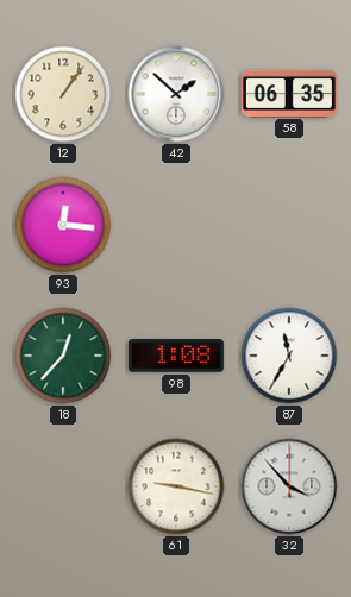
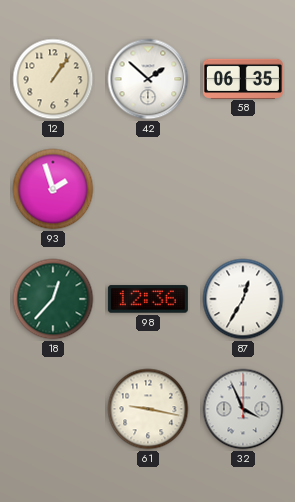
93: 12:16 -> 1:57 (53, 189)
98: 1:08 -> 12:36 (148, 299)
87: 11:35 -> 12:35 (243, 299)
32: 3:53 -> 3:56 (243, 409)
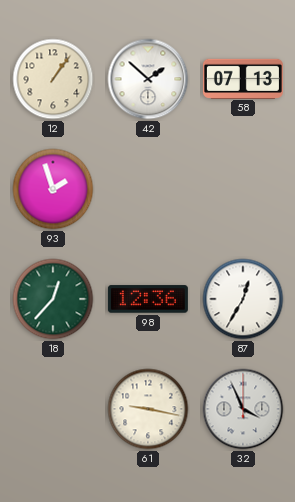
58: 06:35 -> 07:13 (243, 78)
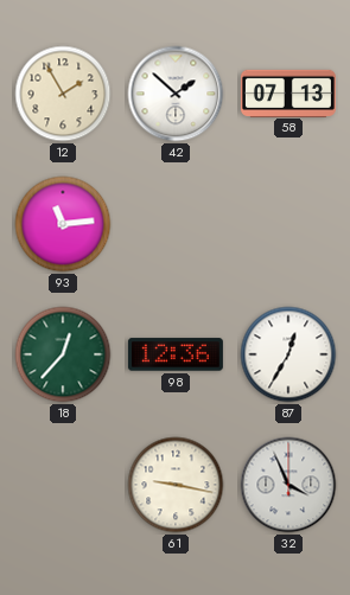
12: 1:06 -> 1:55 (63, 94)
93: 1:57 -> 11:14 (63, 224)
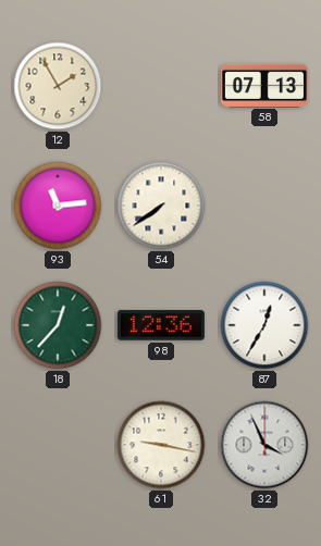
42: 1:52 -> none (176, 94)
54: none -> 7:39 (161, 206)
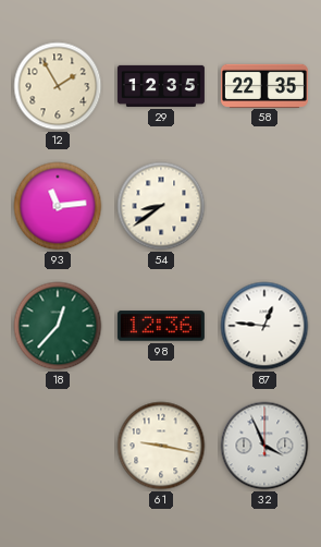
29: none -> 12:35 (161, 86)
58: 07:13 -> 22:35 (264, 85)
54: 7:39 -> 8:39 (161, 206)
87: 12:35 -> 12:46 (264, 326)
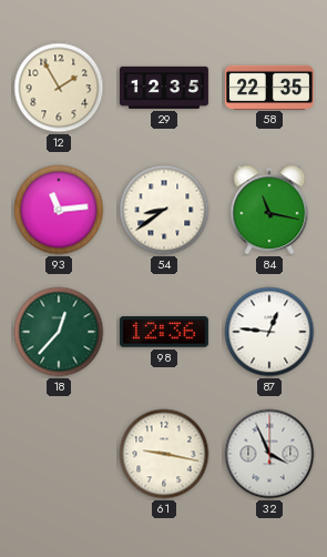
84: none -> 11:17 (269, 210)
